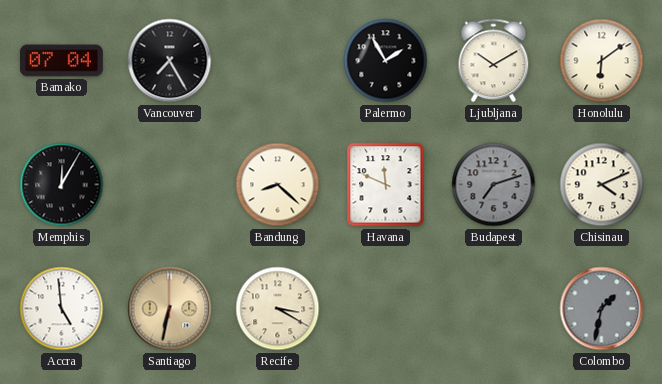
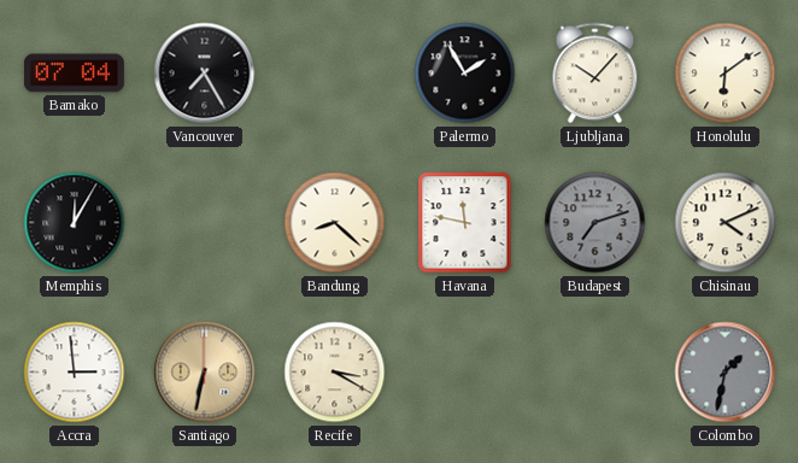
Ljubljana: 10:10 -> 10:07 (595, 74)
Havana: 11:49 -> 11:47 (465, 223)
Accra: 4:59 -> 2:59 (75, 373)
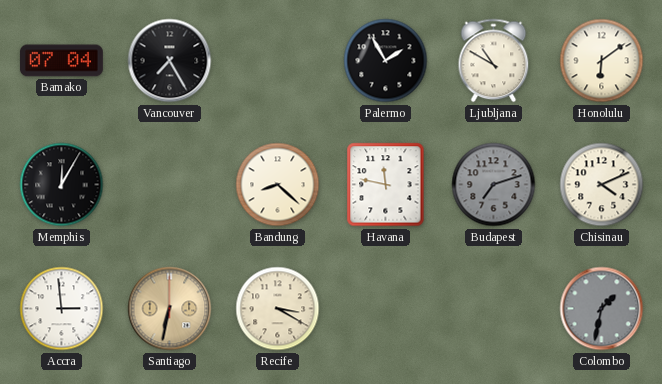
Ljubljana: 10:07 -> 10:50 (494, 61)
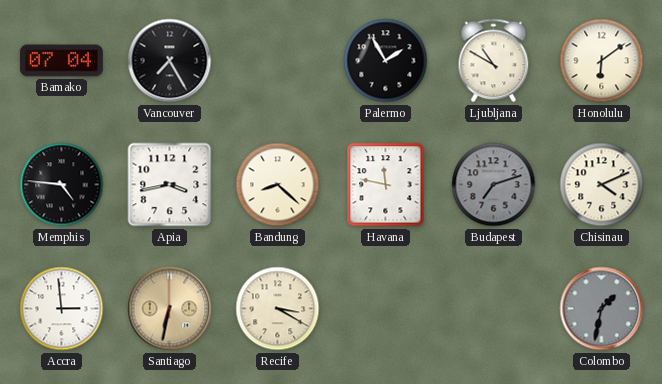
Memphis: 12:05 -> 4:46 (62, 185)
Apia: none -> 3:43 (170, 185)
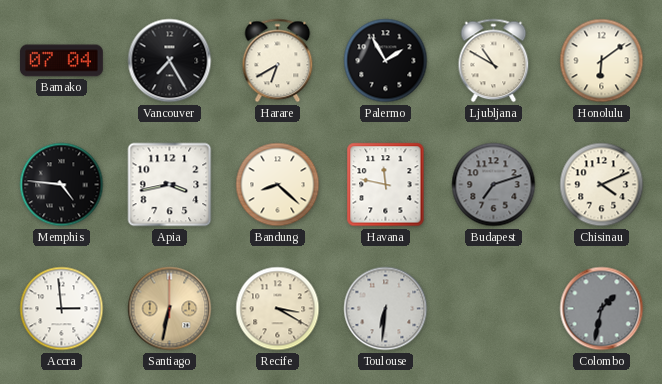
Harare: none -> 6:40 (278, 61)
Toulouse: none -> 6:31 (386, 309)
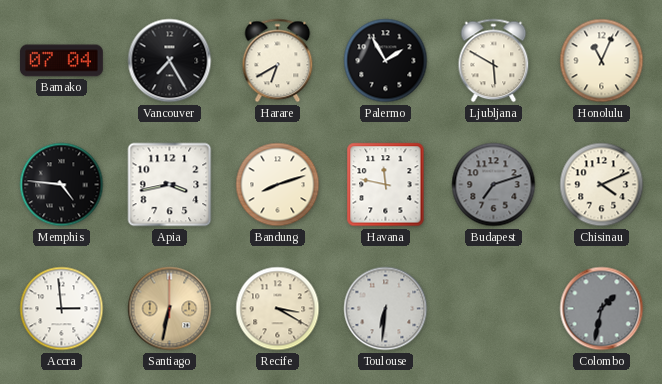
Ljubljana: 10:50 -> 5:50 (494, 61)
Honolulu: 6:09 -> 11:04 (602, 61)
Bandung: 8:22 -> 8:12 (278, 185)
